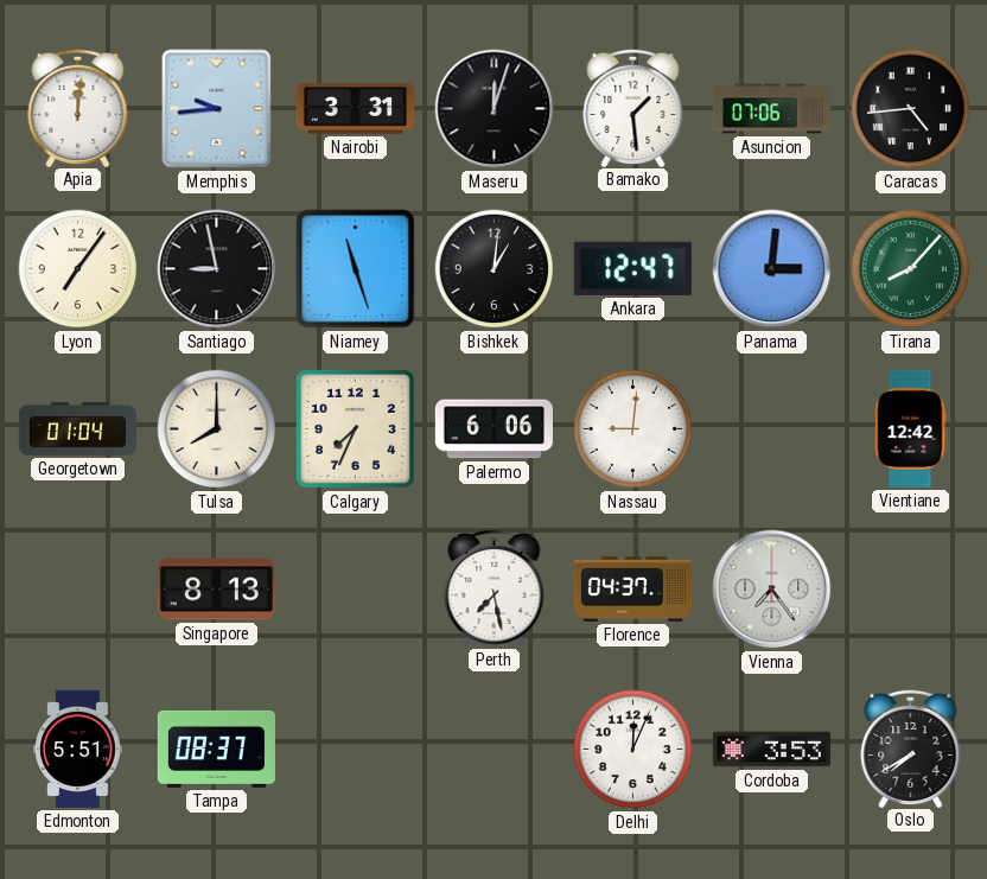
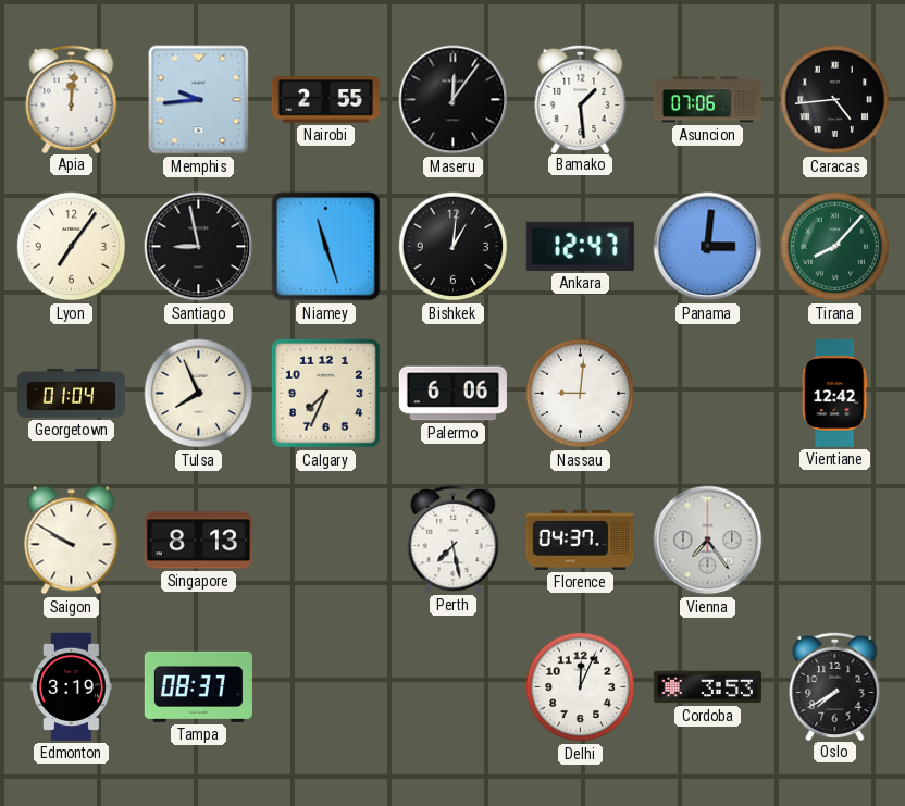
Nairobi: 3:31 -> 2:55 (325, 100)
Maseru: 12:03 -> 12:06 (454, 100)
Tulsa: 8:00 -> 7:56 (199, 394)
Saigon: none -> 9:50 (72, 541)
Edmonton: 5:51 -> 3:19 (72, 686)
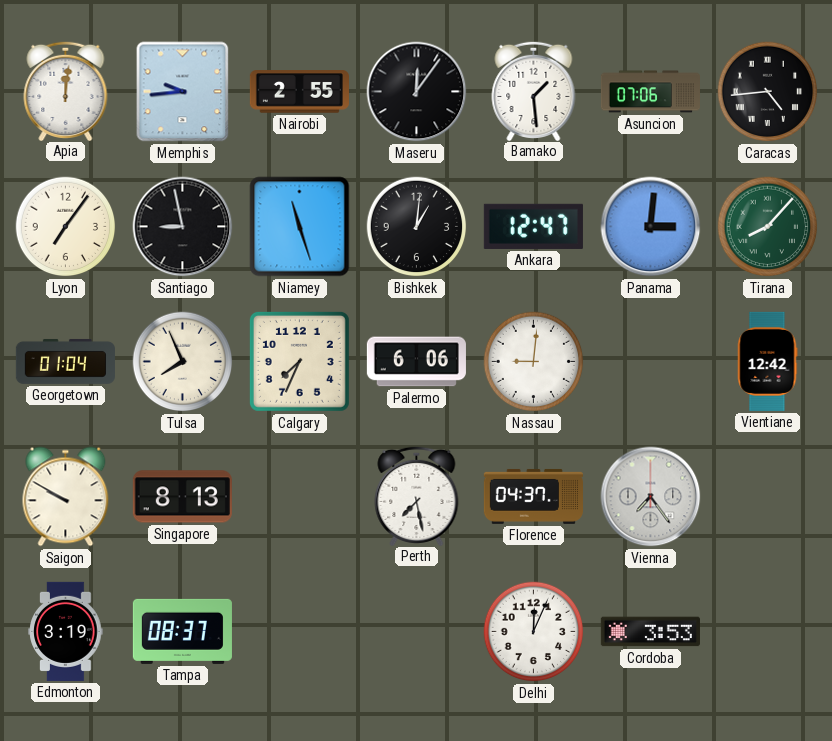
Oslo: 7:40 -> none (835, 685)
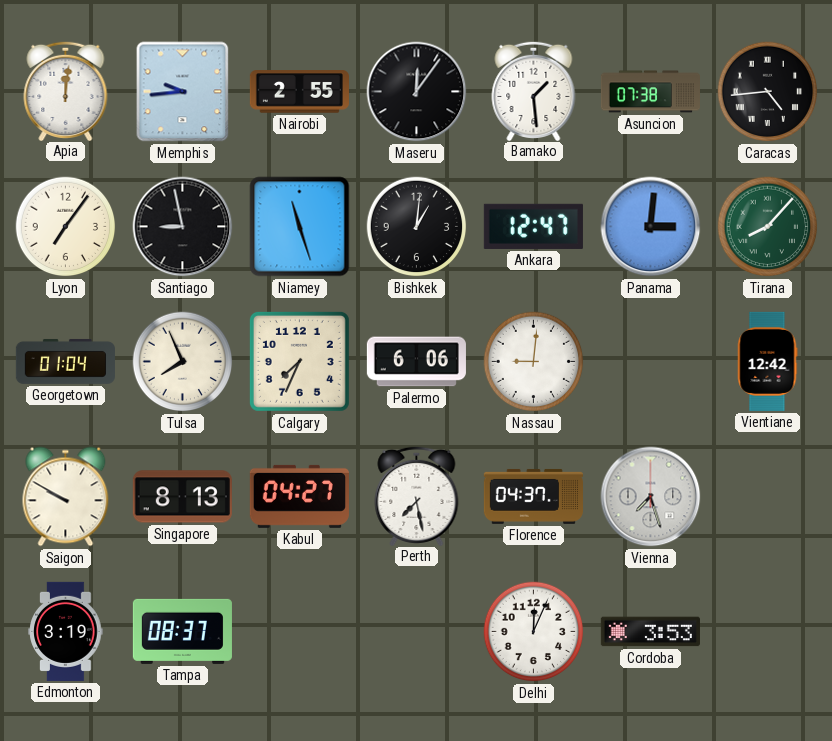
Asuncion: 07:06 -> 07:38 (650, 92)
Kabul: none -> 04:27 (299, 496)
Vienna: 7:24 -> 7:27 (651, 497)
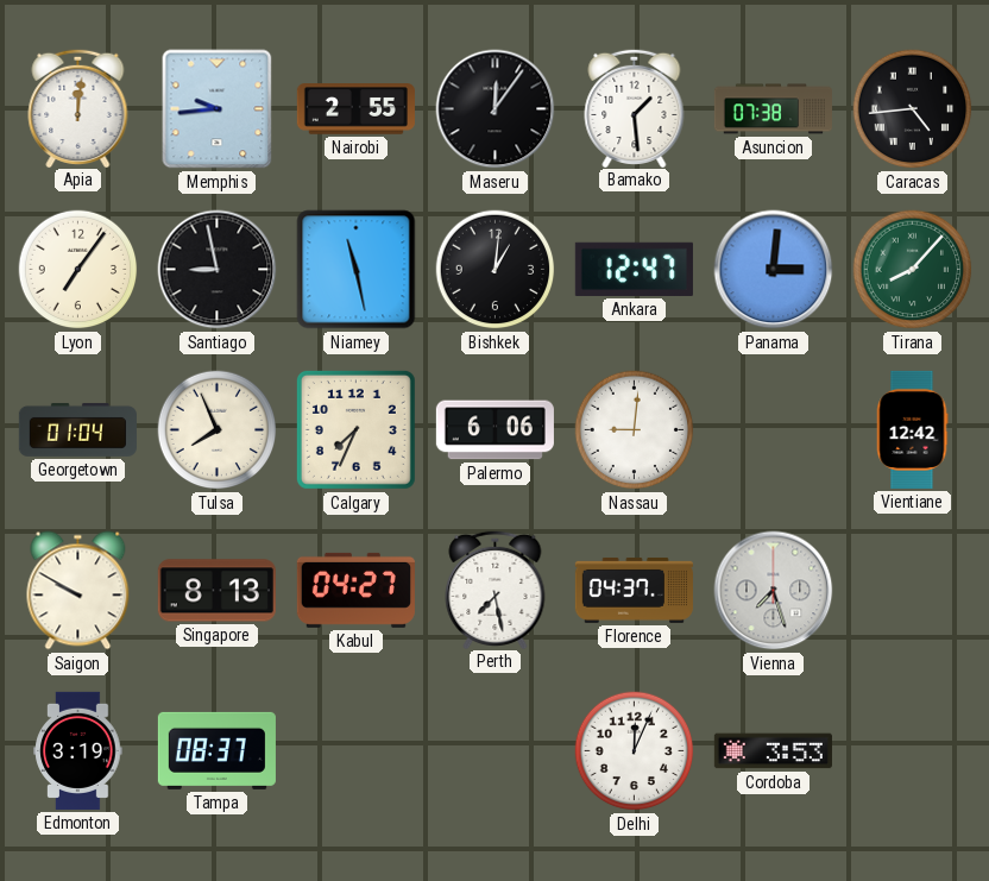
Niamey: 11:27 -> 11:28 (357, 270)
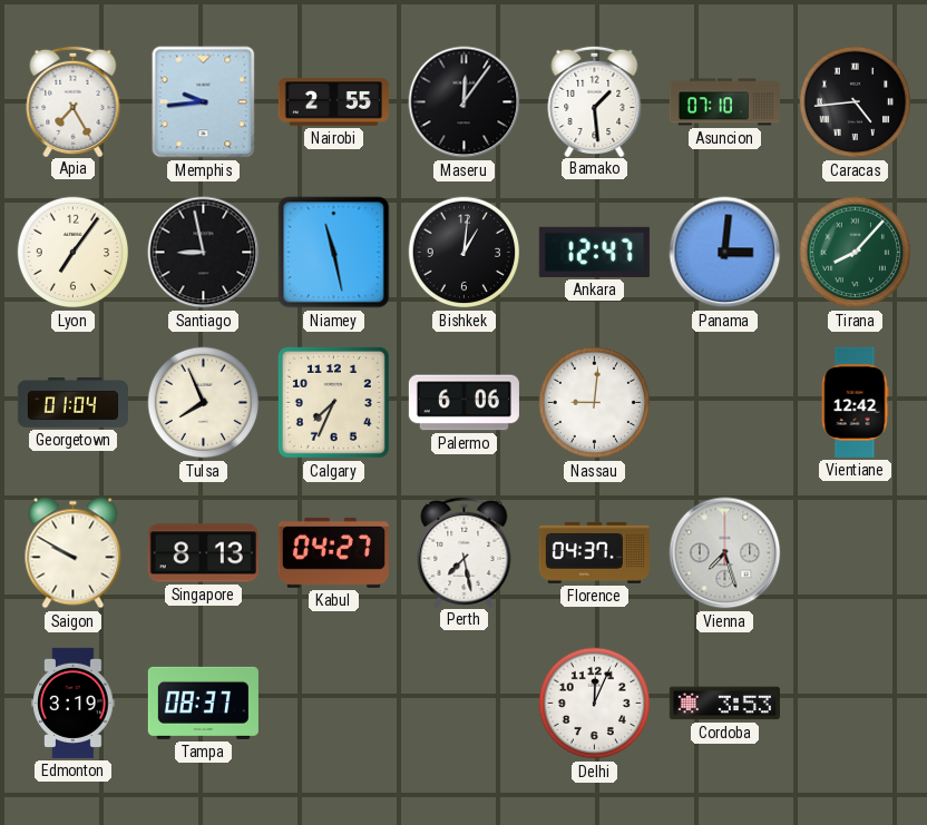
Apia: 12:01 -> 7:25 (74, 100)
Asuncion: 07:38 -> 07:10 (724, 102)
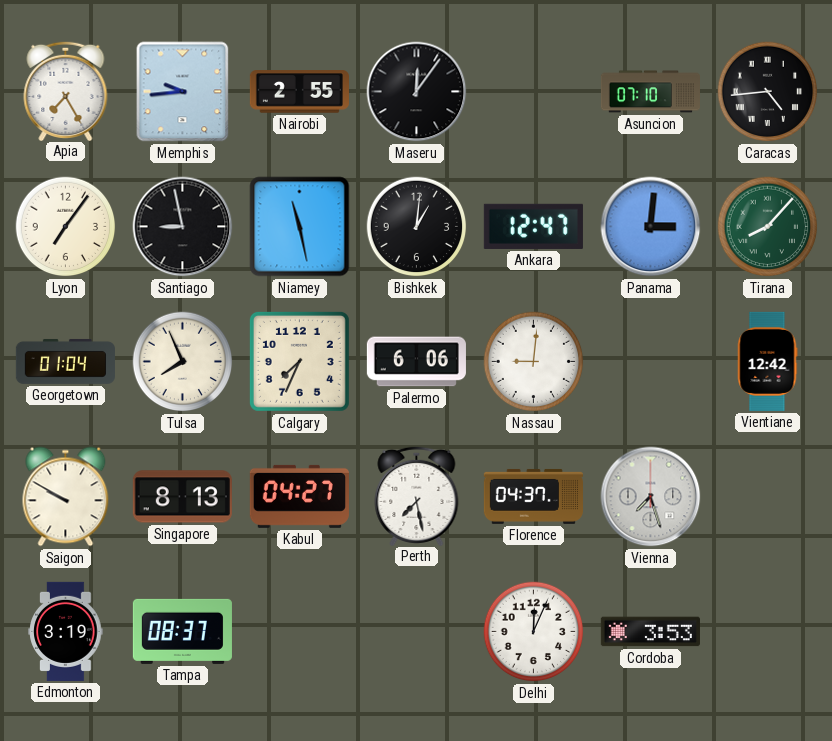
Bamako: 1:29 -> none (595, 100)
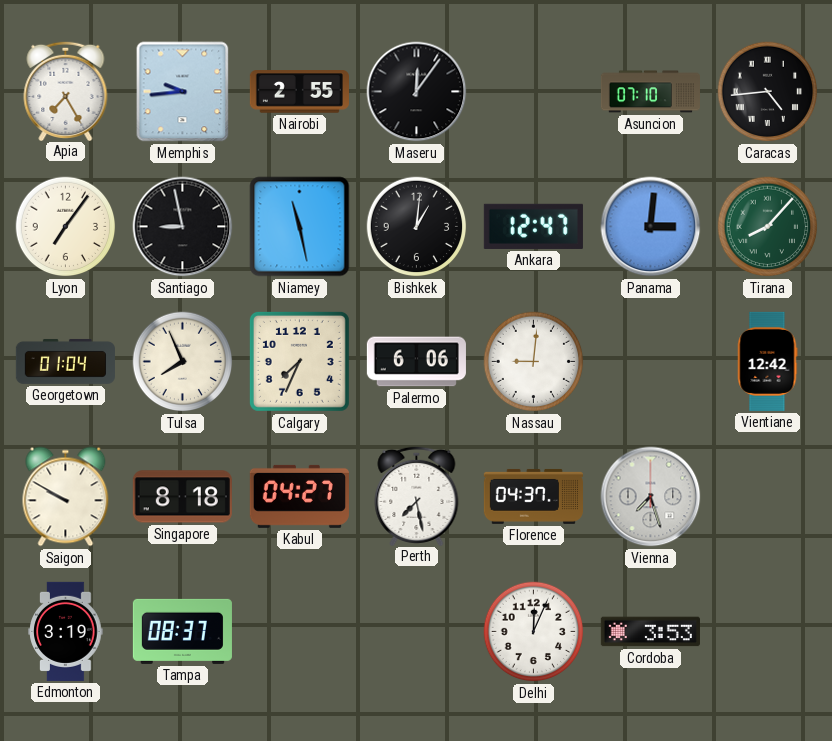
Singapore: 8:13 -> 8:18 (182, 497)
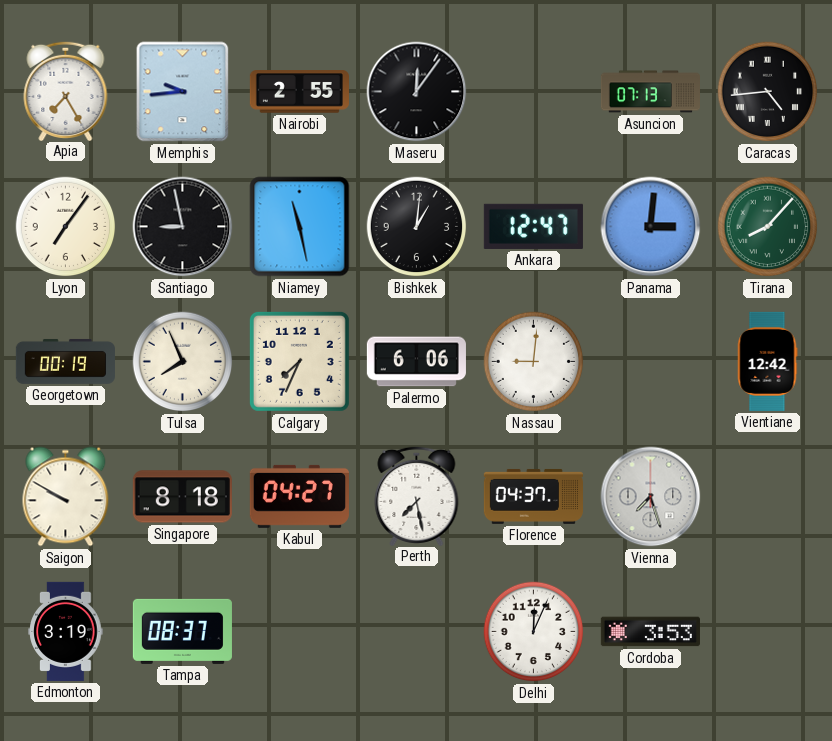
Asuncion: 07:10 -> 07:13 (650, 92)
Georgetown: 01:04 -> 00:19 (65, 361)
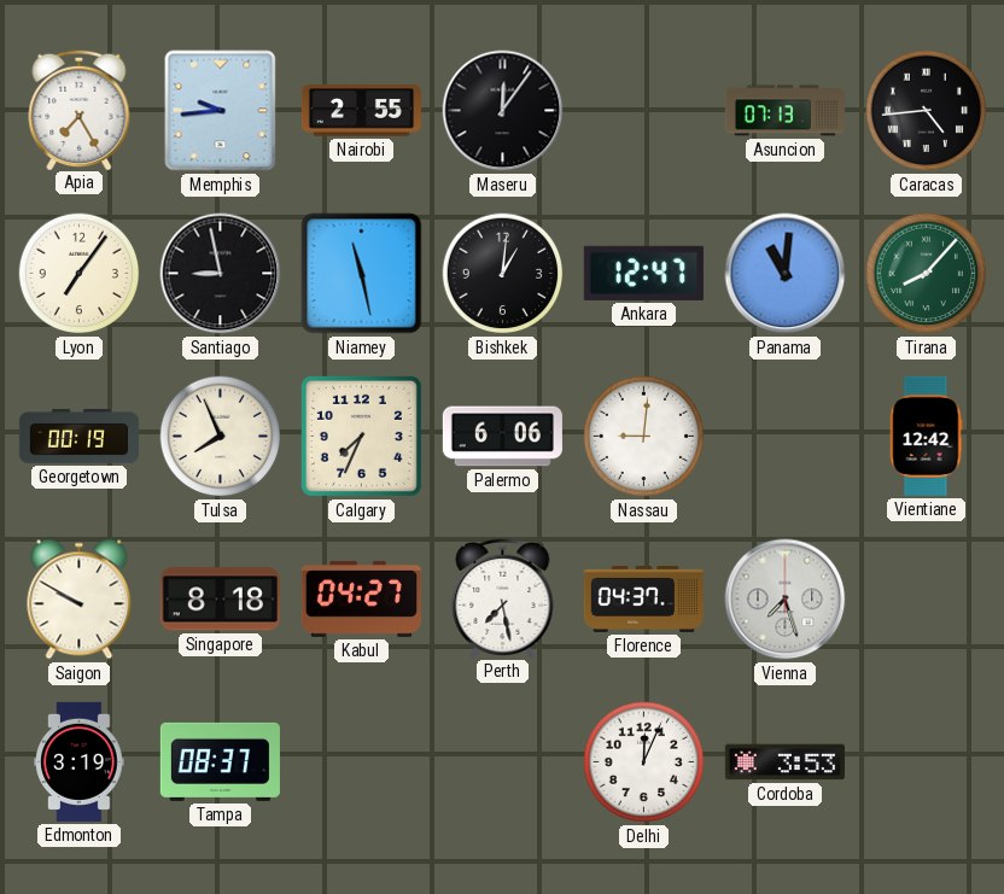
Panama: 3:01 -> 11:01 (786, 274)
